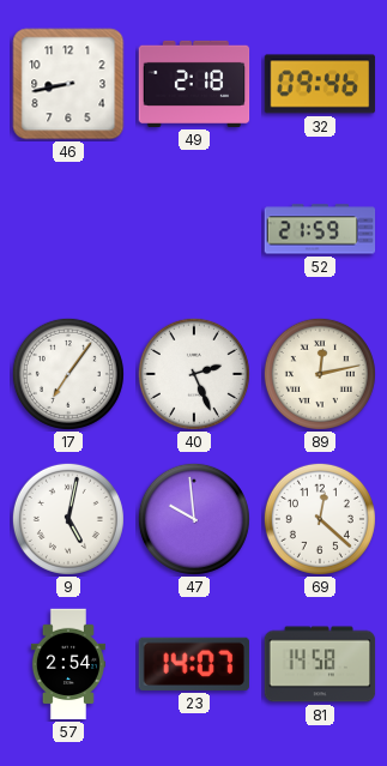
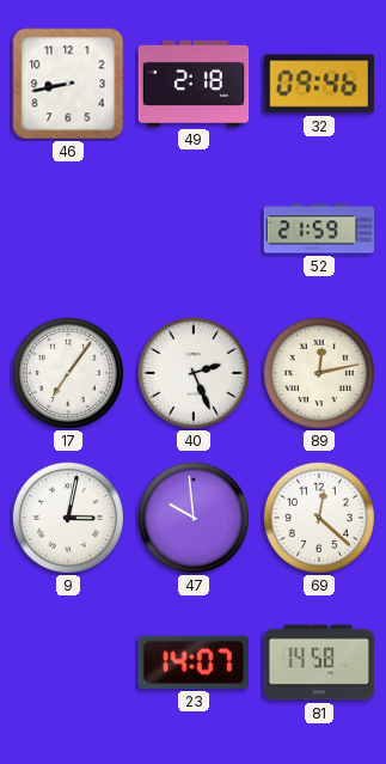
9: 5:02 -> 3:02 (68, 518)
57: 2:54 -> none (68, 664)
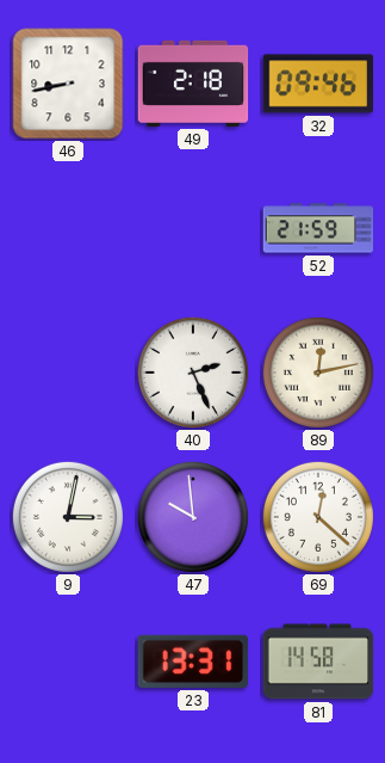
17: 7:06 -> none (68, 373)
23: 14:07 -> 13:31 (192, 662)
